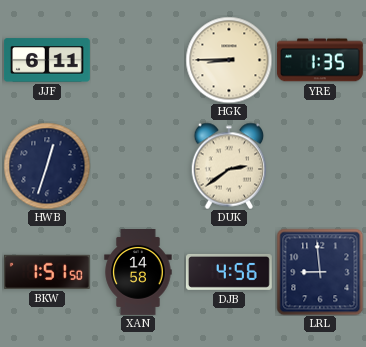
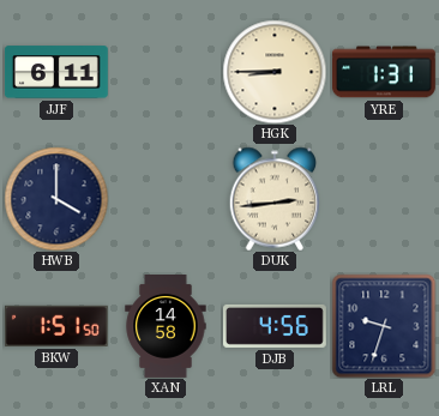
YRE: 1:35 -> 1:31 (384, 72)
HWB: 12:33 -> 4:00 (56, 199)
DUK: 2:39 -> 2:44 (275, 199)
LRL: 8:59 -> 9:33 (384, 326)
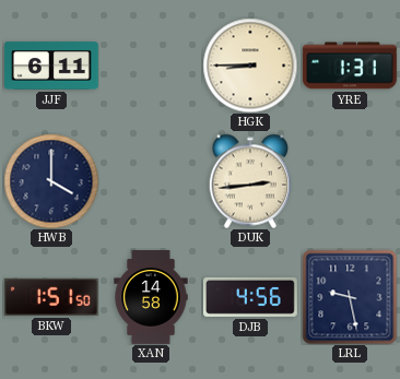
LRL: 9:33 -> 9:28 (350, 297)
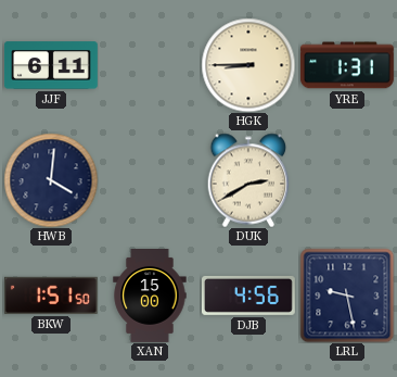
HWB: 4:00 -> 4:01 (51, 180)
DUK: 2:44 -> 2:40 (248, 180)
XAN: 14:58 -> 15:00 (150, 297)
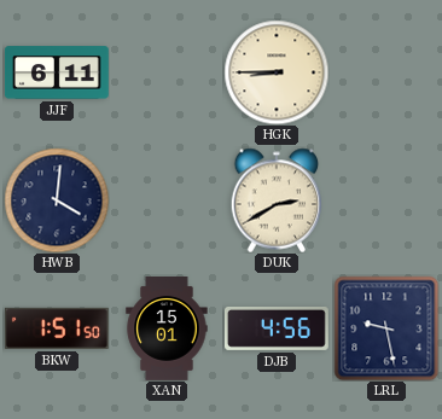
YRE: 1:31 -> none (347, 65)
XAN: 15:00 -> 15:01 (167, 330)
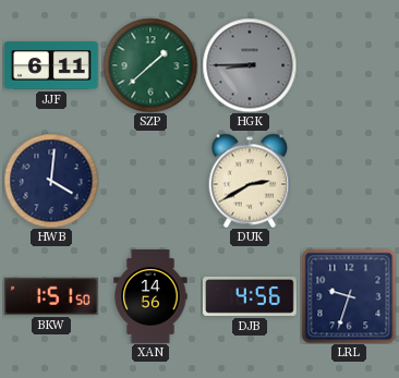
SZP: none -> 1:38 (150, 65)
HGK dial: cream -> grey (250, 65)
XAN: 15:01 -> 14:56 (150, 297)
LRL: 9:28 -> 9:33 (349, 296)
